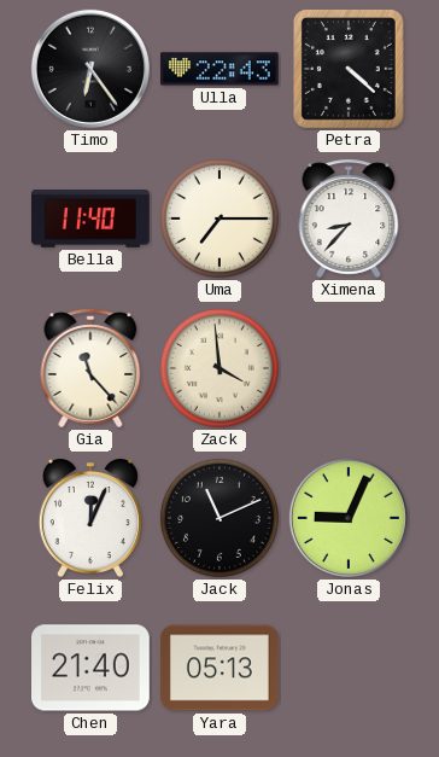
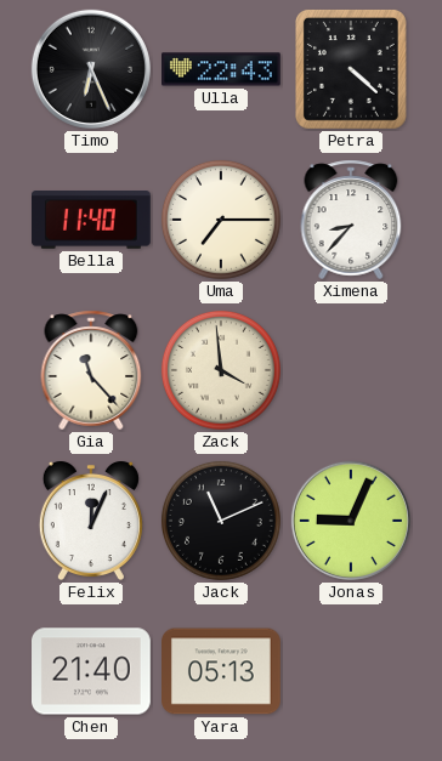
Timo: 6:24 -> 6:26 (91, 69)
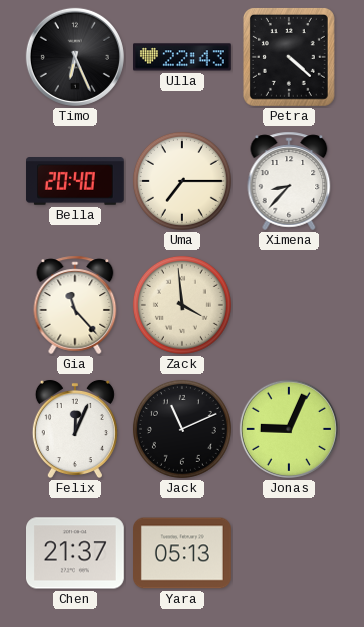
Bella: 11:40 -> 20:40 (76, 182)
Chen: 21:40 -> 21:37 (76, 553)
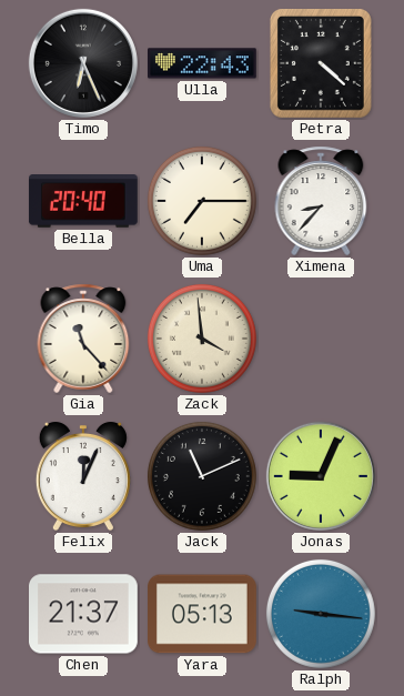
Ralph: none -> 9:16 (321, 614)
